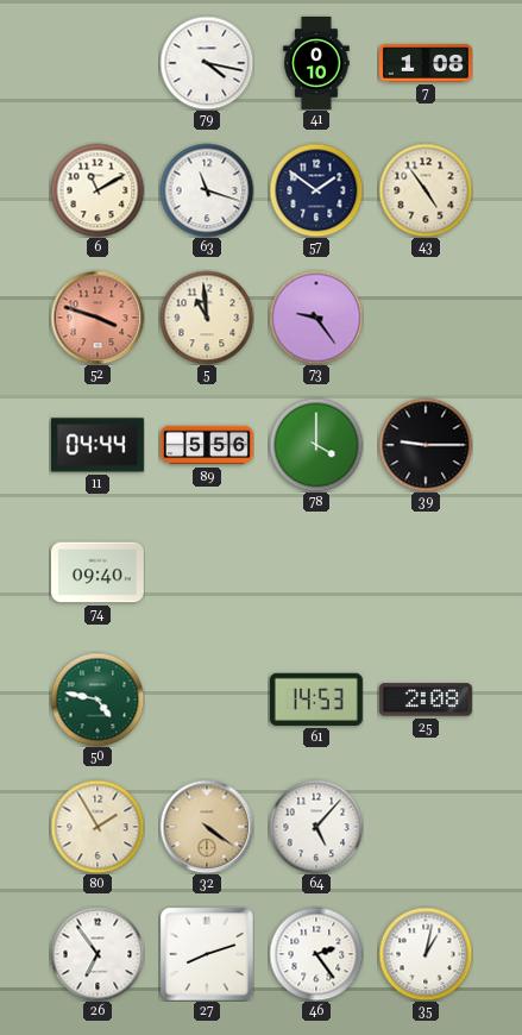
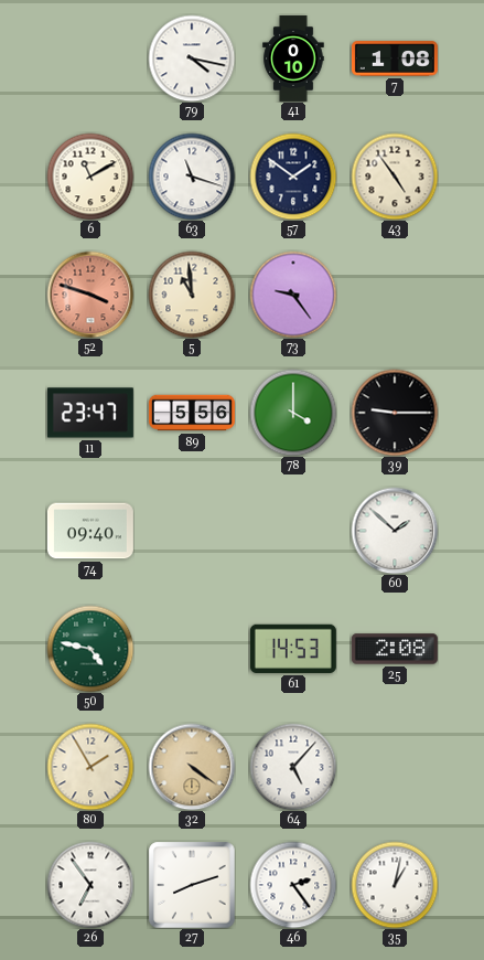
11: 04:44 -> 23:47 (90, 413)
60: none -> 1:52 (395, 531)
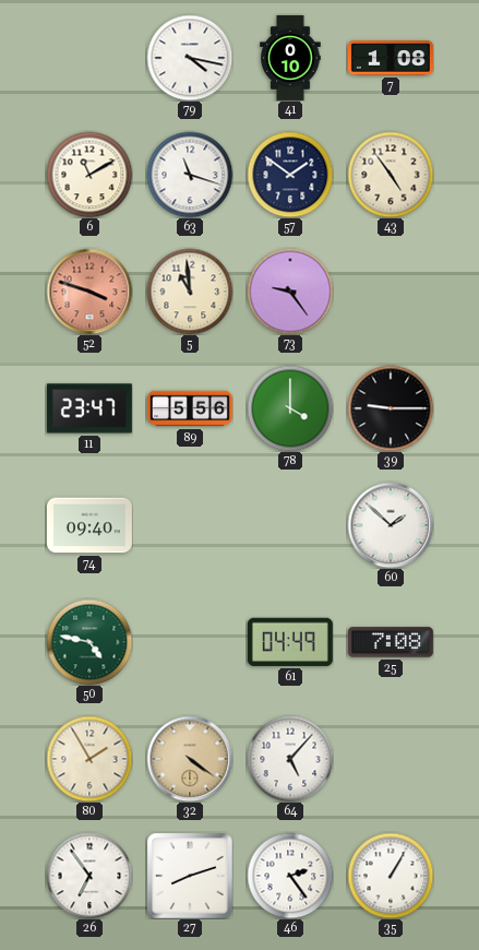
61: 14:53 -> 04:49 (290, 642)
25: 2:08 -> 7:08 (391, 642)
35: 1:02 -> 1:05 (391, 876)
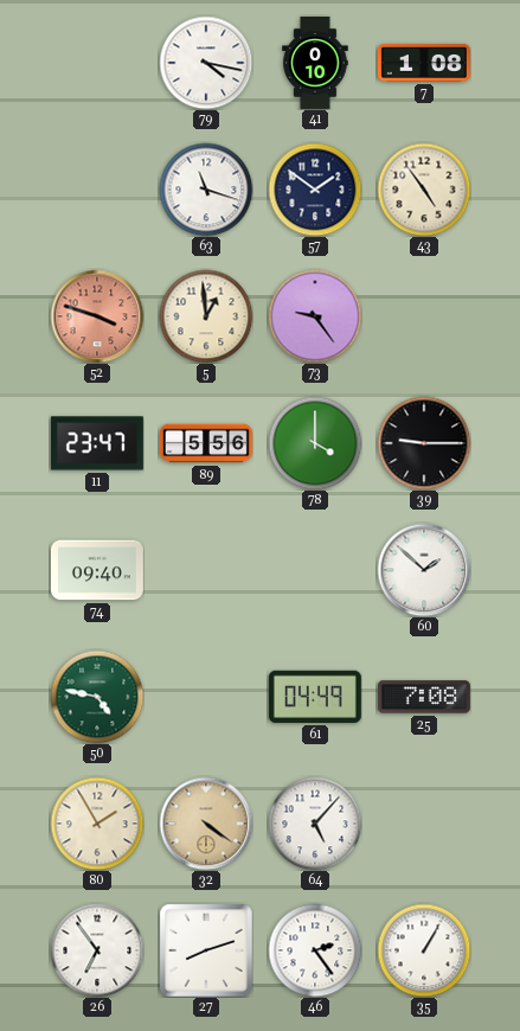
6: 11:10 -> none (89, 175)
5: 10:59 -> 12:59 (206, 316)
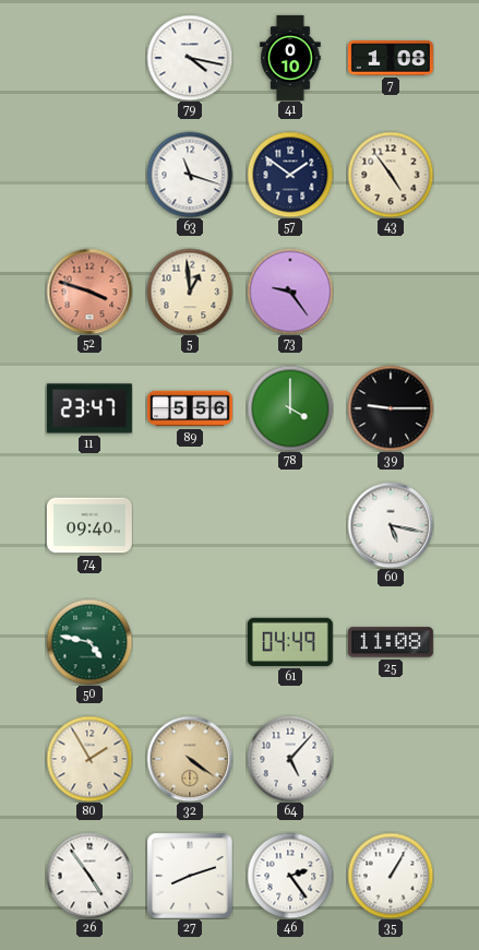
60: 1:52 -> 5:17 (391, 525)
25: 7:08 -> 11:08 (391, 642)
26: 6:54 -> 4:54 (89, 876)
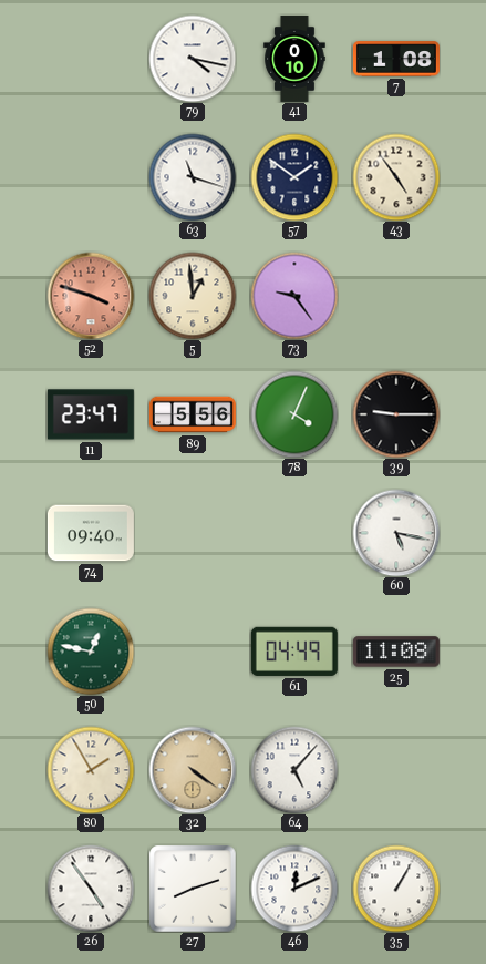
78: 4:00 -> 4:04 (294, 414)
50: 4:47 -> 12:47 (91, 652)
46: 2:24 -> 12:11 (294, 889)
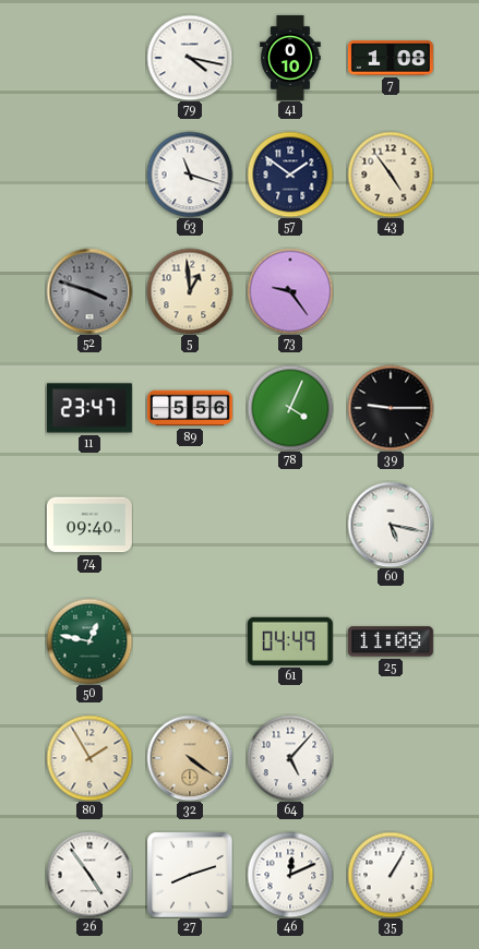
52 dial: salmon -> grey (89, 291)
